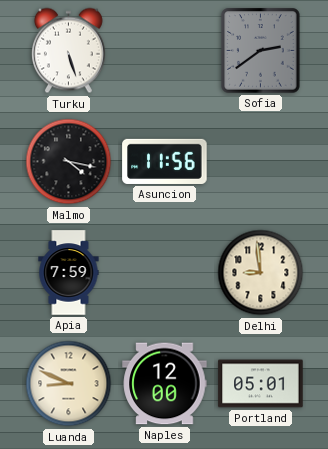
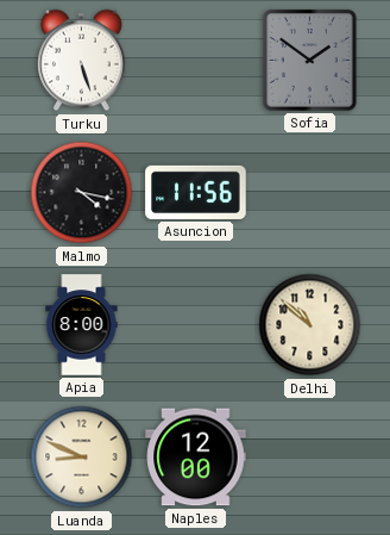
Sofia: 2:39 -> 1:51 (310, 61)
Apia: 7:59 -> 8:00 (82, 325)
Delhi: 8:59 -> 10:52 (310, 325)
Portland: 05:01 -> none (261, 384)
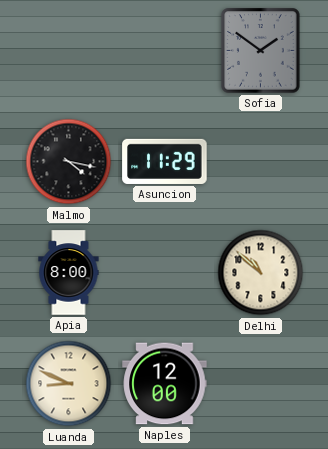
Turku: 5:27 -> none (81, 61)
Asuncion: 11:56 -> 11:29 (165, 161)
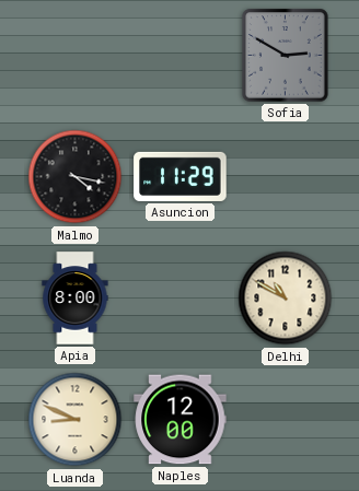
Sofia: 1:51 -> 2:50 (286, 56)
Delhi: 10:52 -> 10:50 (286, 299)
